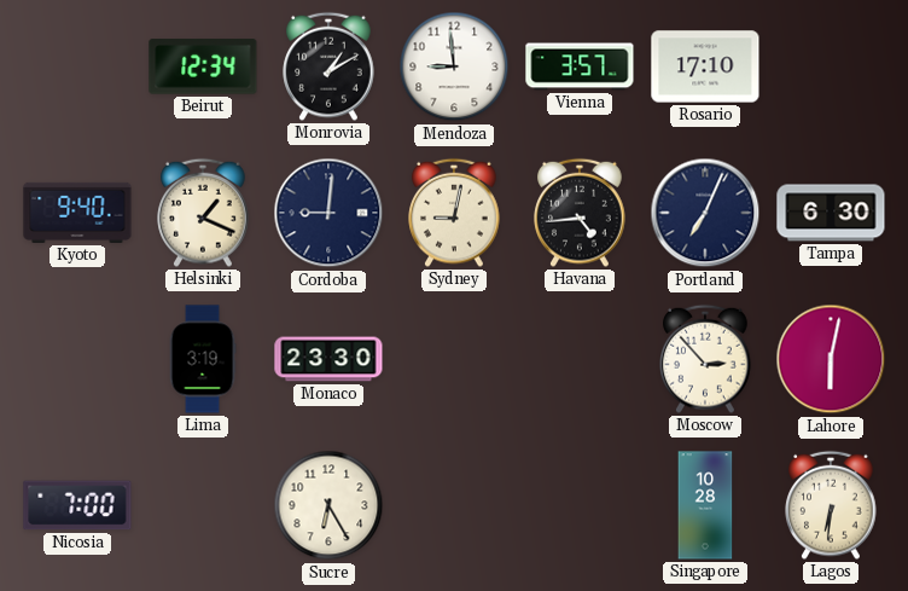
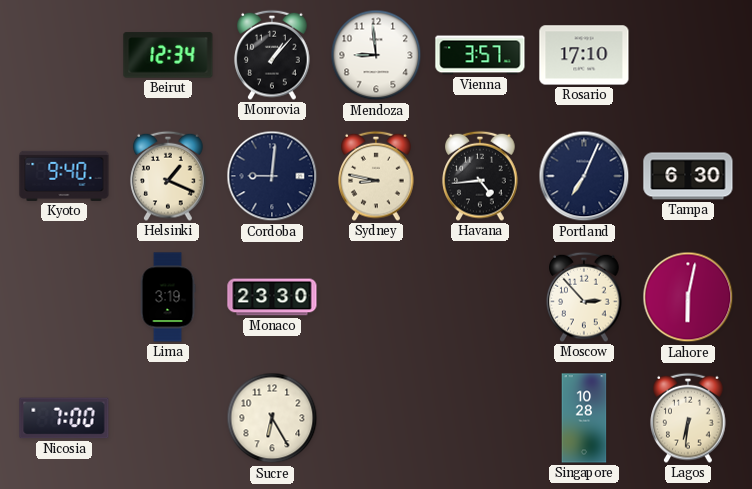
Monrovia: 1:10 -> 1:07 (272, 55)
Sydney: 9:02 -> 8:47 (376, 176)
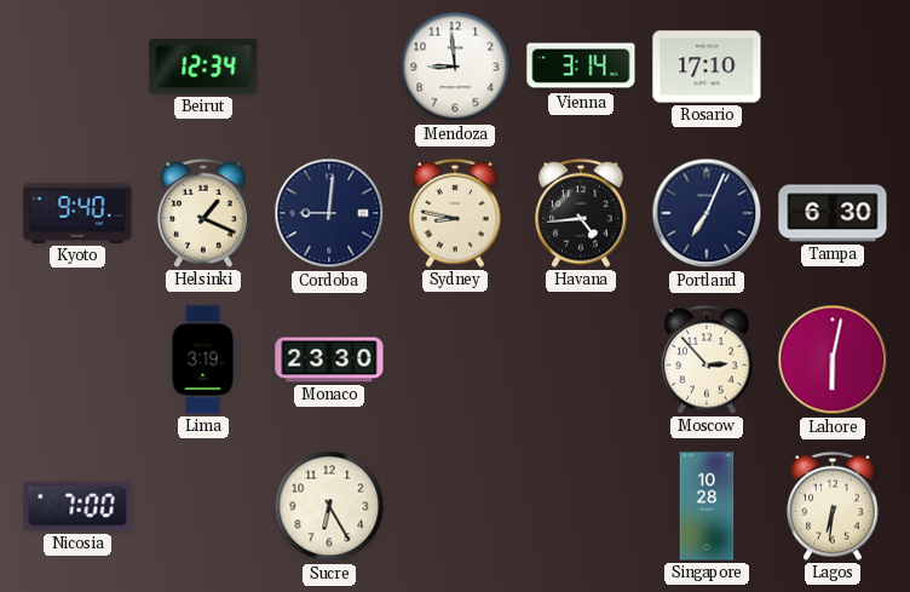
Monrovia: 1:07 -> none (272, 55)
Vienna: 3:57 -> 3:14 (581, 67)
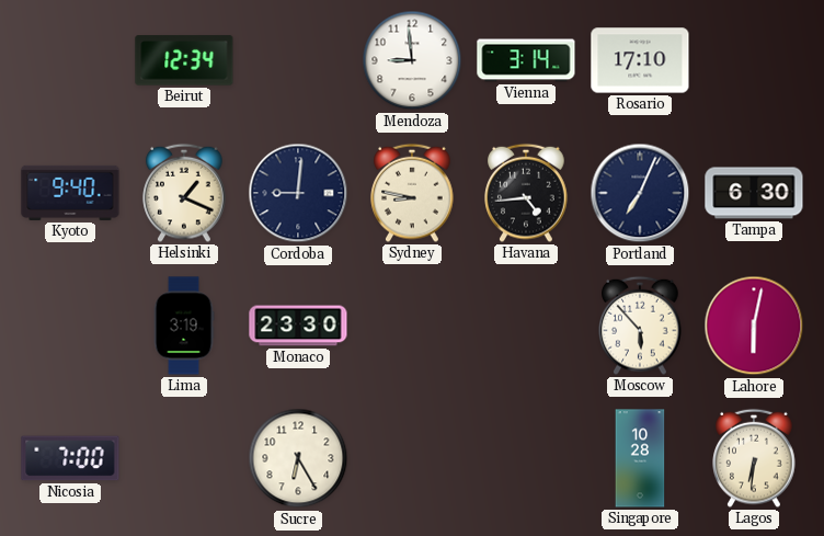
Moscow: 2:53 -> 5:53 (640, 326)
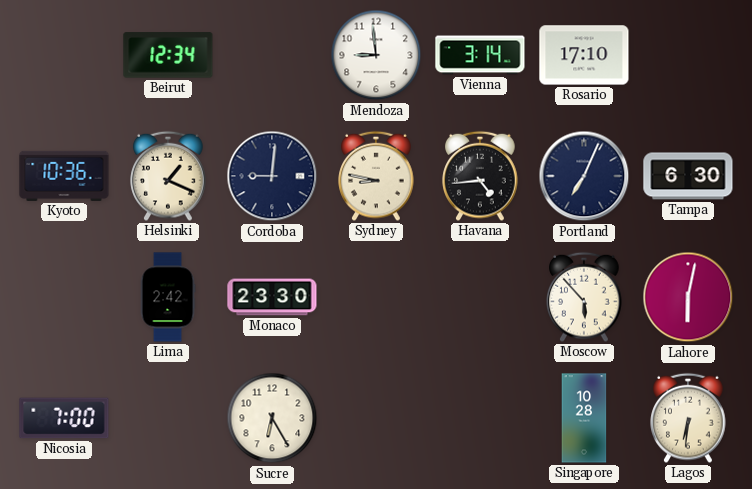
Kyoto: 9:40 -> 10:36 (64, 176)
Lima: 3:19 -> 2:42 (168, 297)
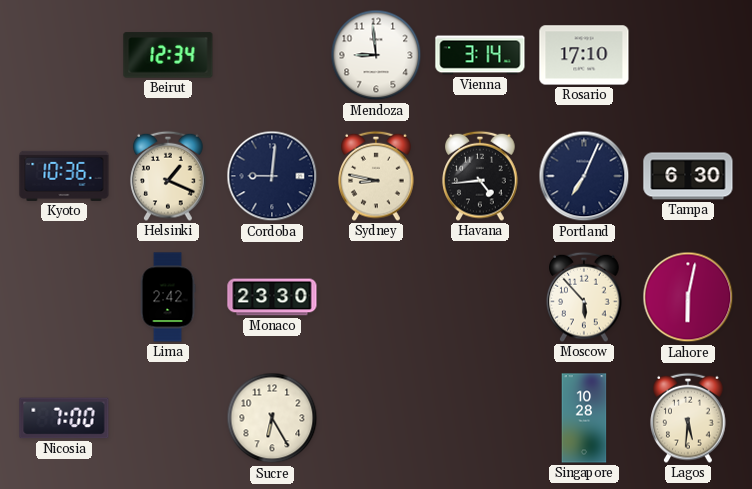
Lagos: 6:31 -> 5:31 (688, 418)
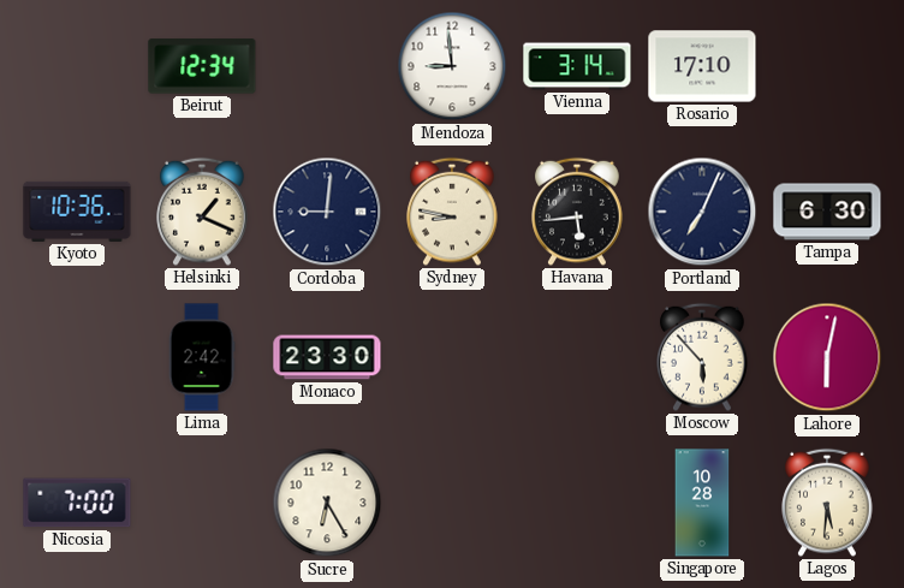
Havana: 4:44 -> 5:44 (577, 212)
